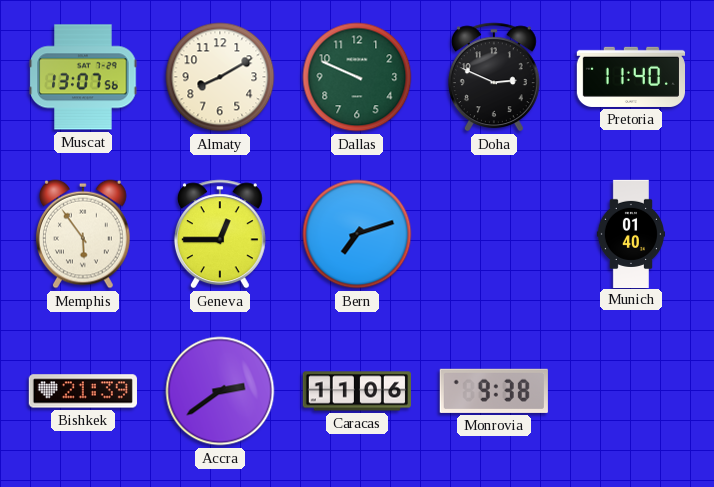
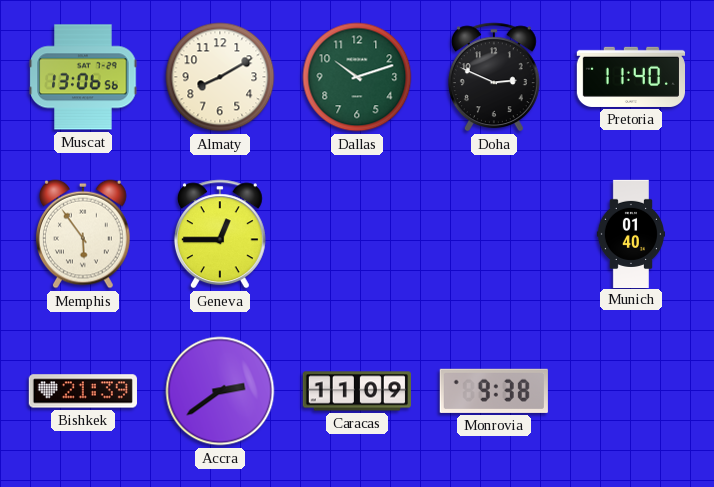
Muscat: 13:07 -> 13:06 (83, 77)
Dallas: 9:49 -> 10:12 (357, 77)
Bern: 7:12 -> none (357, 234)
Caracas: 11:06 -> 11:09 (356, 391)
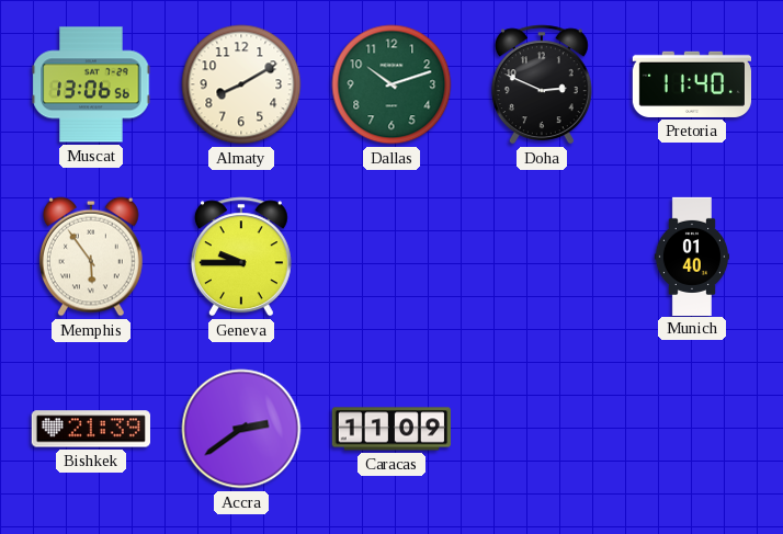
Geneva: 12:45 -> 9:45 (241, 257)
Monrovia: 9:38 -> none (494, 391)
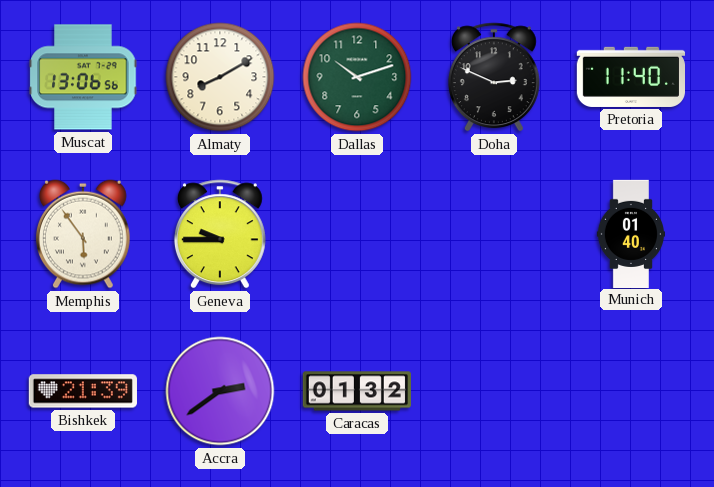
Caracas: 11:09 -> 01:32 (356, 391)
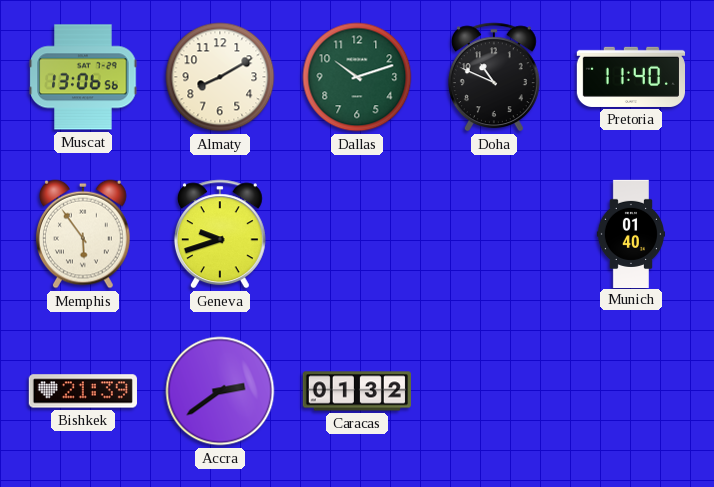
Doha: 2:49 -> 10:49 (494, 77)
Geneva: 9:45 -> 9:42 (220, 234)
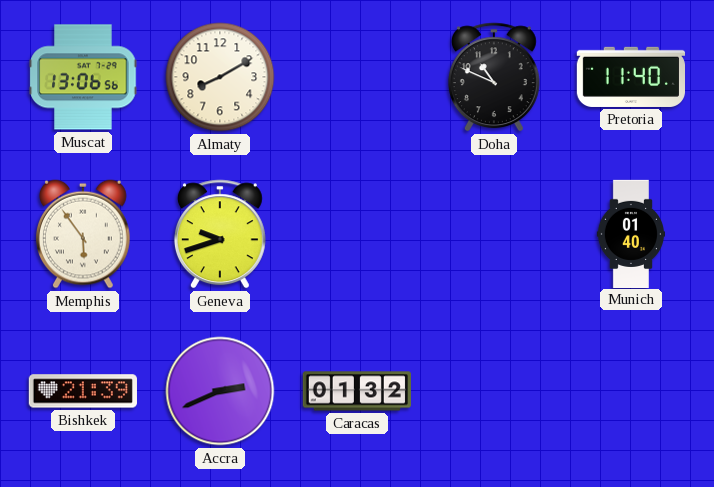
Dallas: 10:12 -> none (357, 77)
Accra: 2:39 -> 2:41 (220, 391)
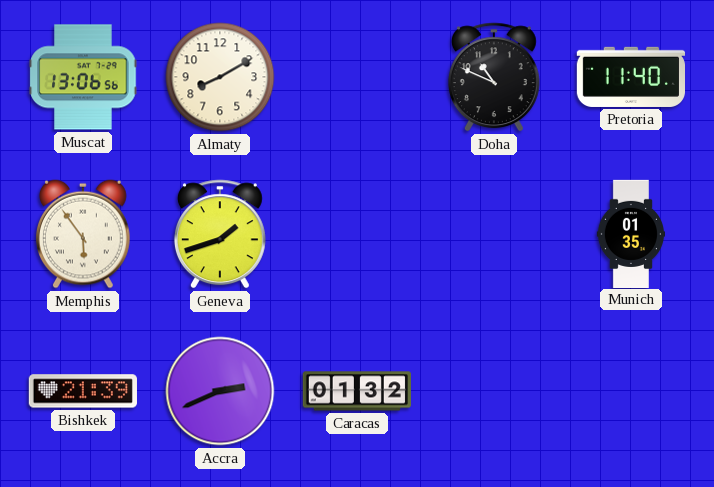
Geneva: 9:42 -> 1:42 (220, 234)
Munich: 01:40 -> 01:35 (630, 233)
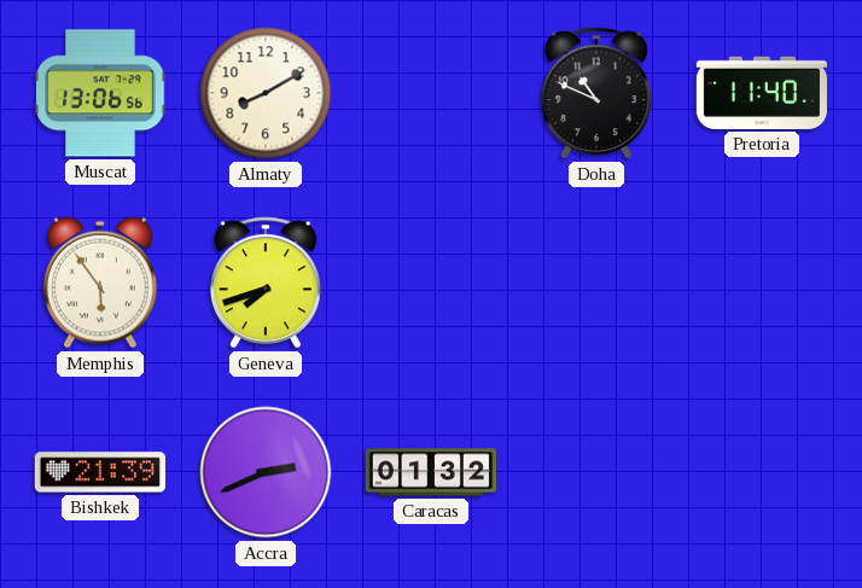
Geneva: 1:42 -> 7:42 (266, 283)
Munich: 01:35 -> none (630, 233)
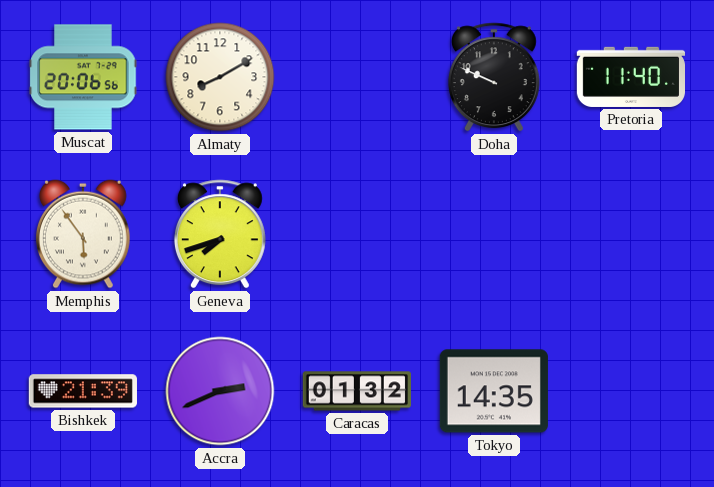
Muscat: 13:06 -> 20:06 (83, 77)
Doha: 10:49 -> 9:49 (494, 77)
Tokyo: none -> 14:35 (494, 391)
